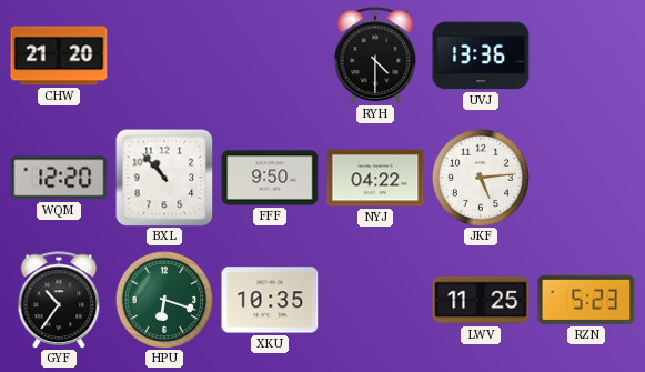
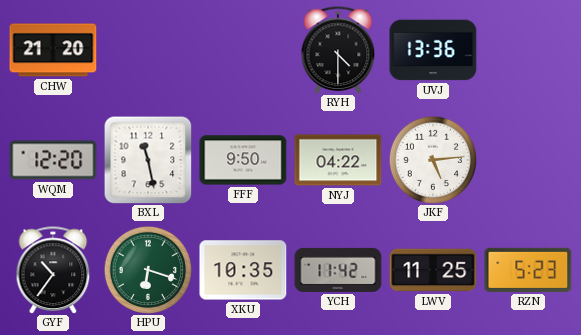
BXL: 10:53 -> 11:28 (148, 160)
YCH: none -> 11:42 (338, 270)
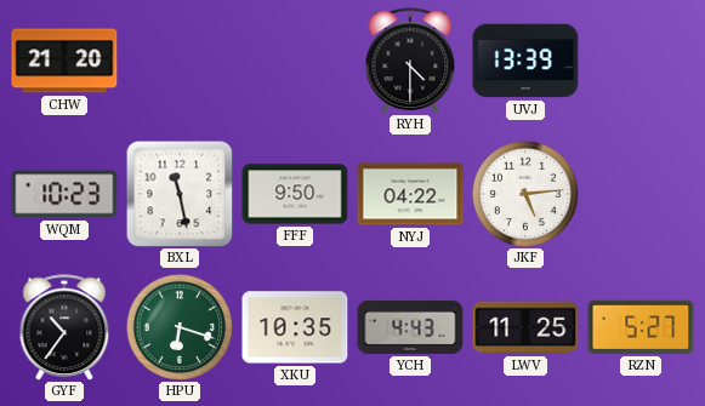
UVJ: 13:36 -> 13:39 (525, 61)
WQM: 12:20 -> 10:23 (64, 194)
YCH: 11:42 -> 4:43 (410, 327)
RZN: 5:23 -> 5:27 (641, 327)
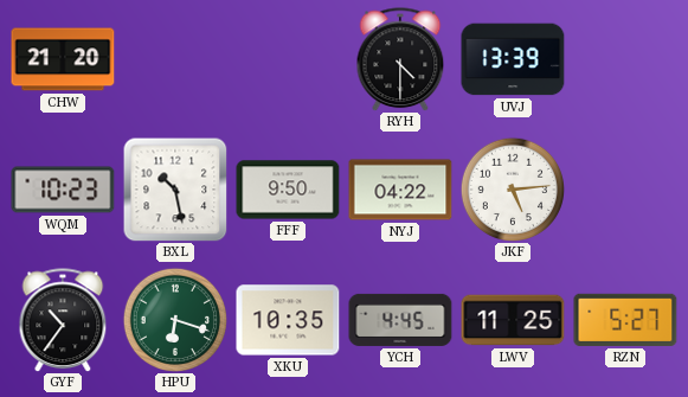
BXL: 11:28 -> 10:28 (175, 190)
YCH: 4:43 -> 4:45 (400, 320)
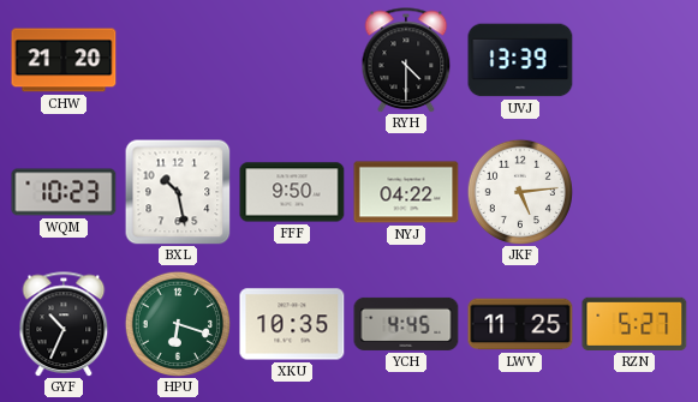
GYF: 10:36 -> 10:34 (64, 324)
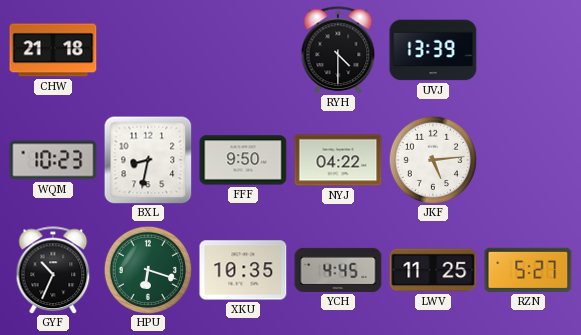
CHW: 21:20 -> 21:18 (53, 50)
BXL: 10:28 -> 8:32 (148, 160)
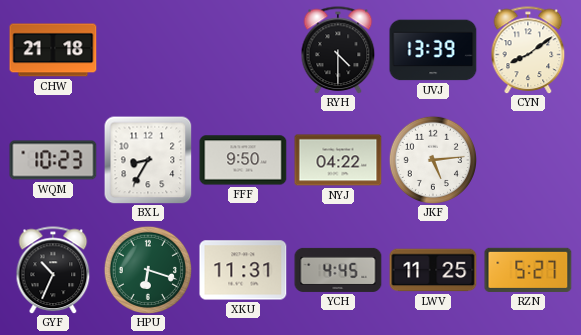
CYN: none -> 8:09 (528, 50)
BXL: 8:32 -> 8:35 (148, 160)
XKU: 10:35 -> 11:31 (243, 270)
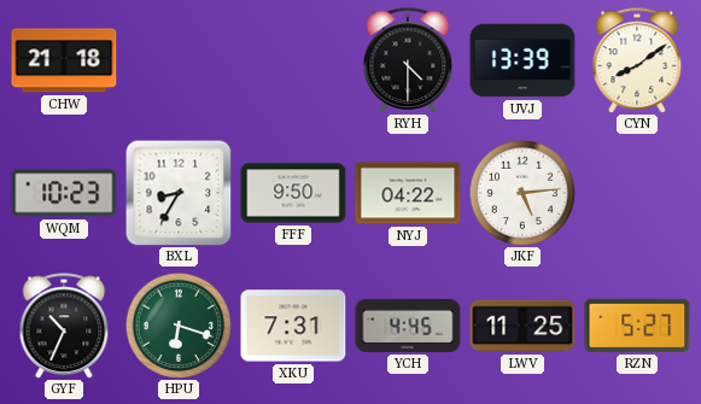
XKU: 11:31 -> 7:31 (293, 326)
